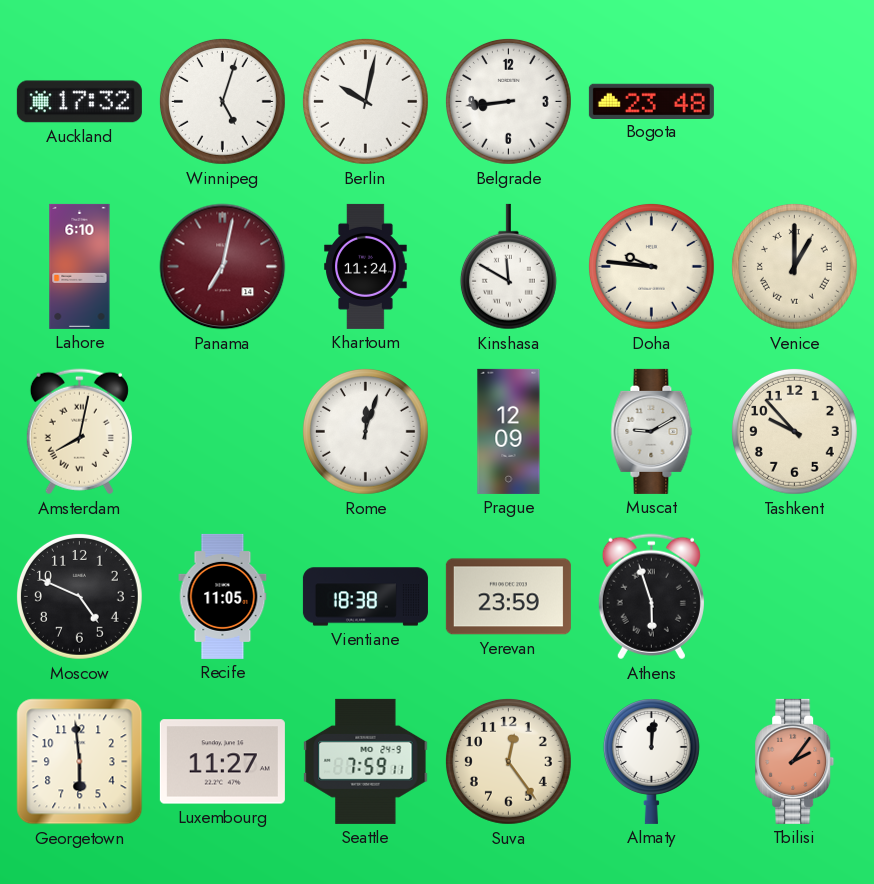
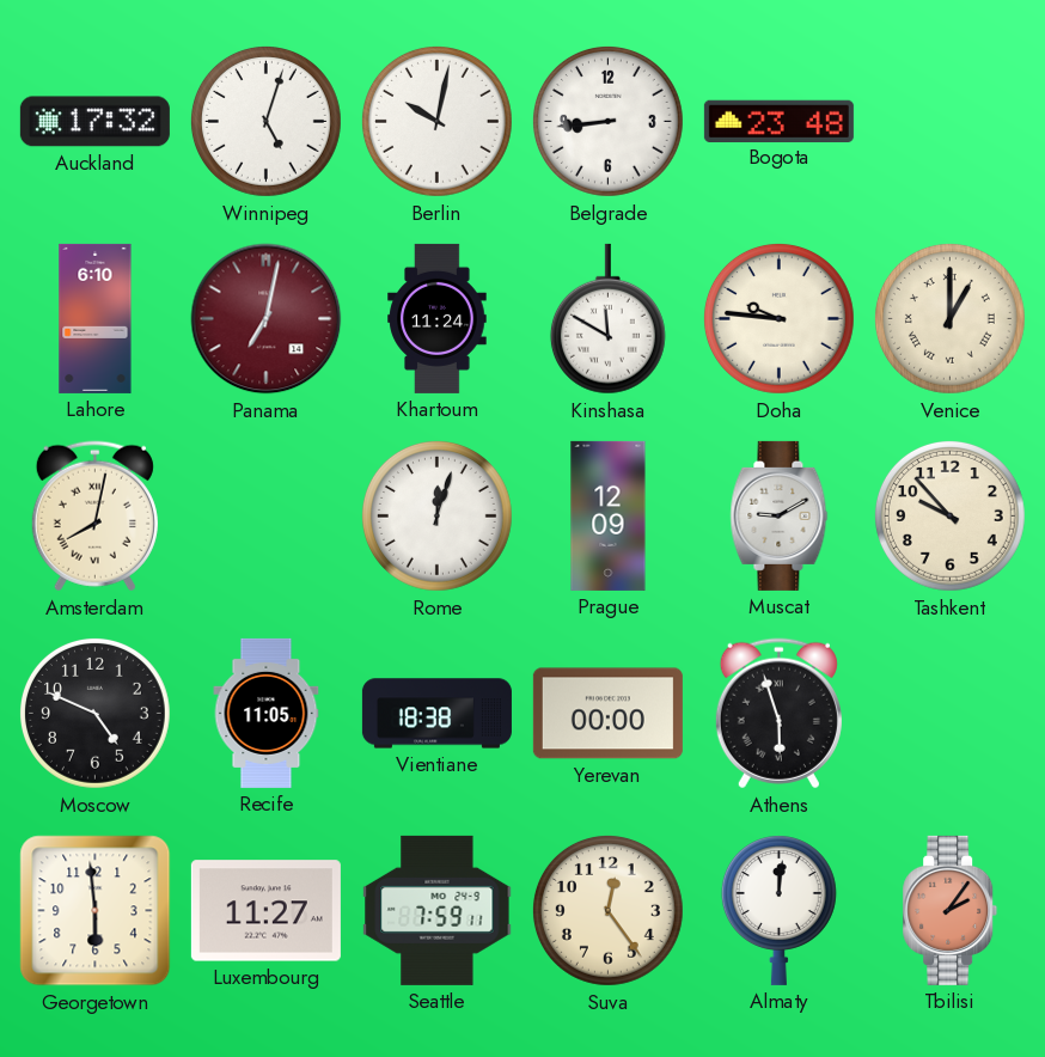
Yerevan: 23:59 -> 00:00 (607, 714)
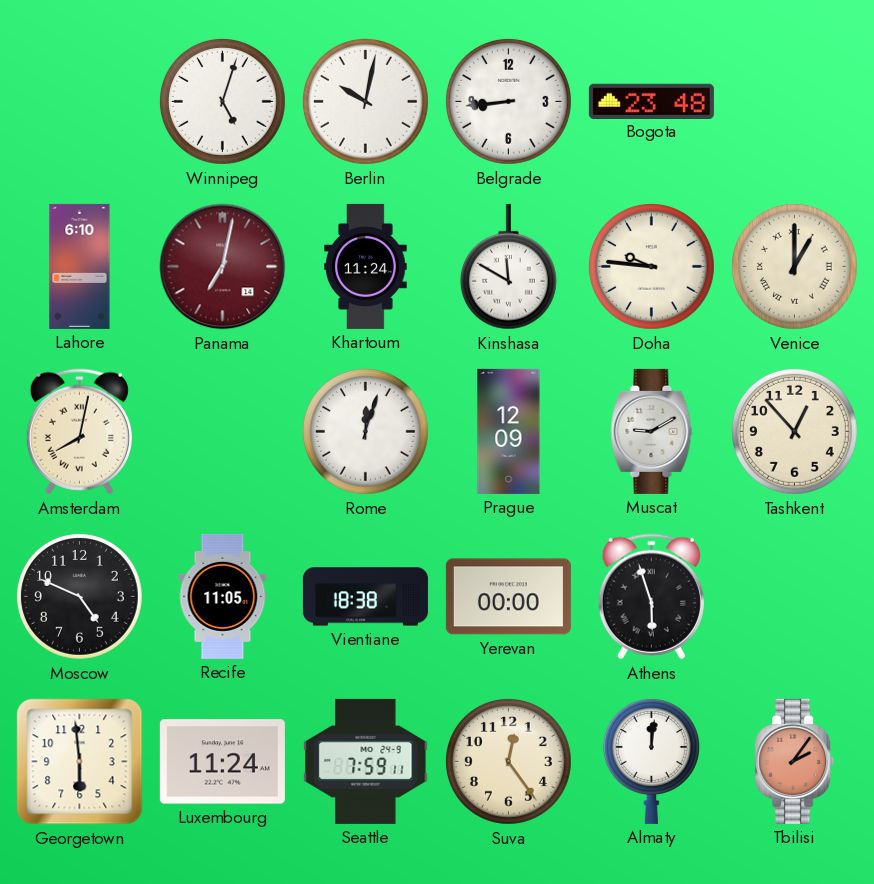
Auckland: 17:32 -> none (94, 122)
Tashkent: 9:53 -> 12:53 (794, 431)
Luxembourg: 11:27 -> 11:24 (222, 762)
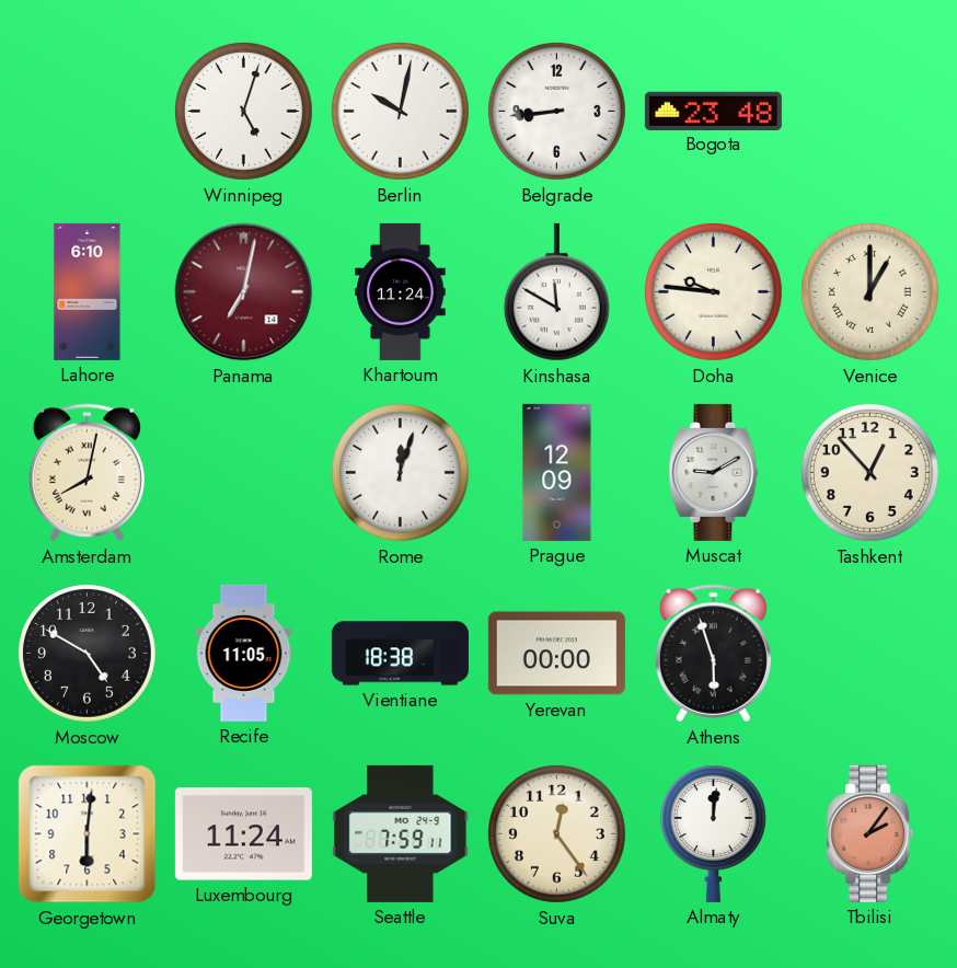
Moscow: 4:49 -> 4:50 (87, 653)
Georgetown: 5:59 -> 6:01 (88, 834)
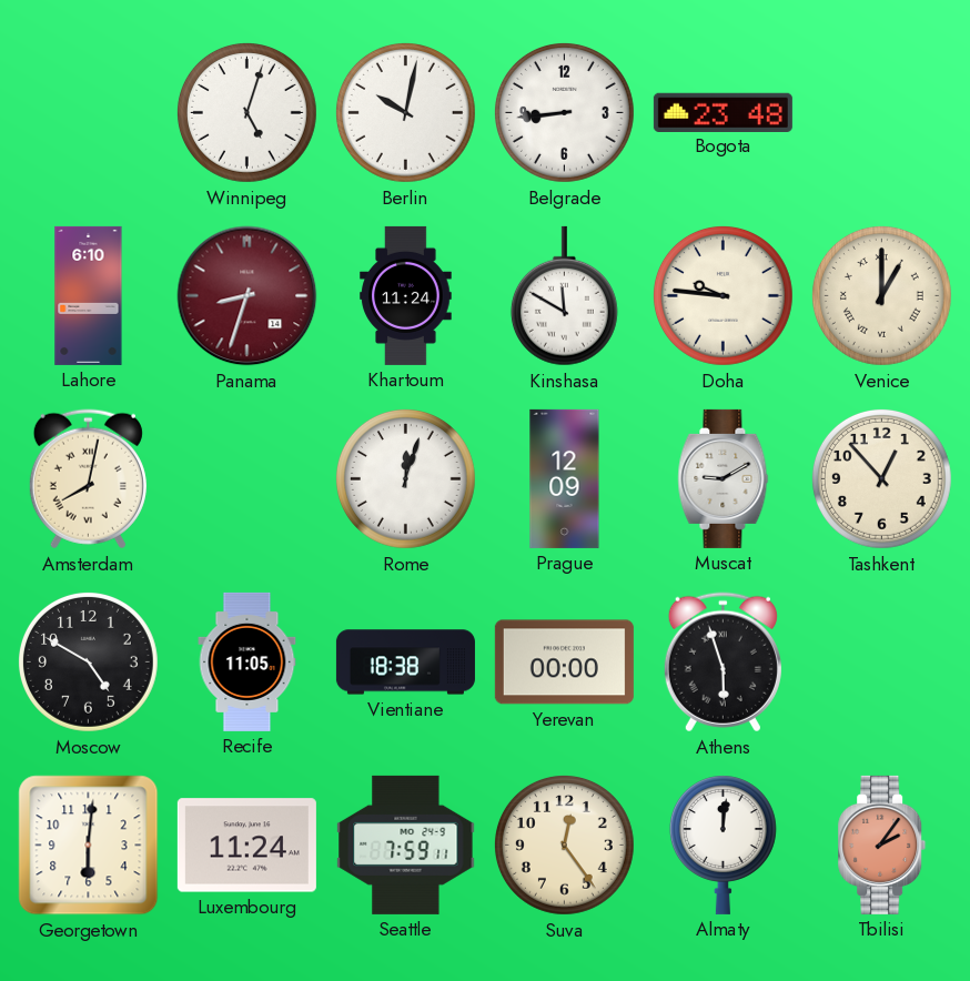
Panama: 7:02 -> 8:33 (247, 296)
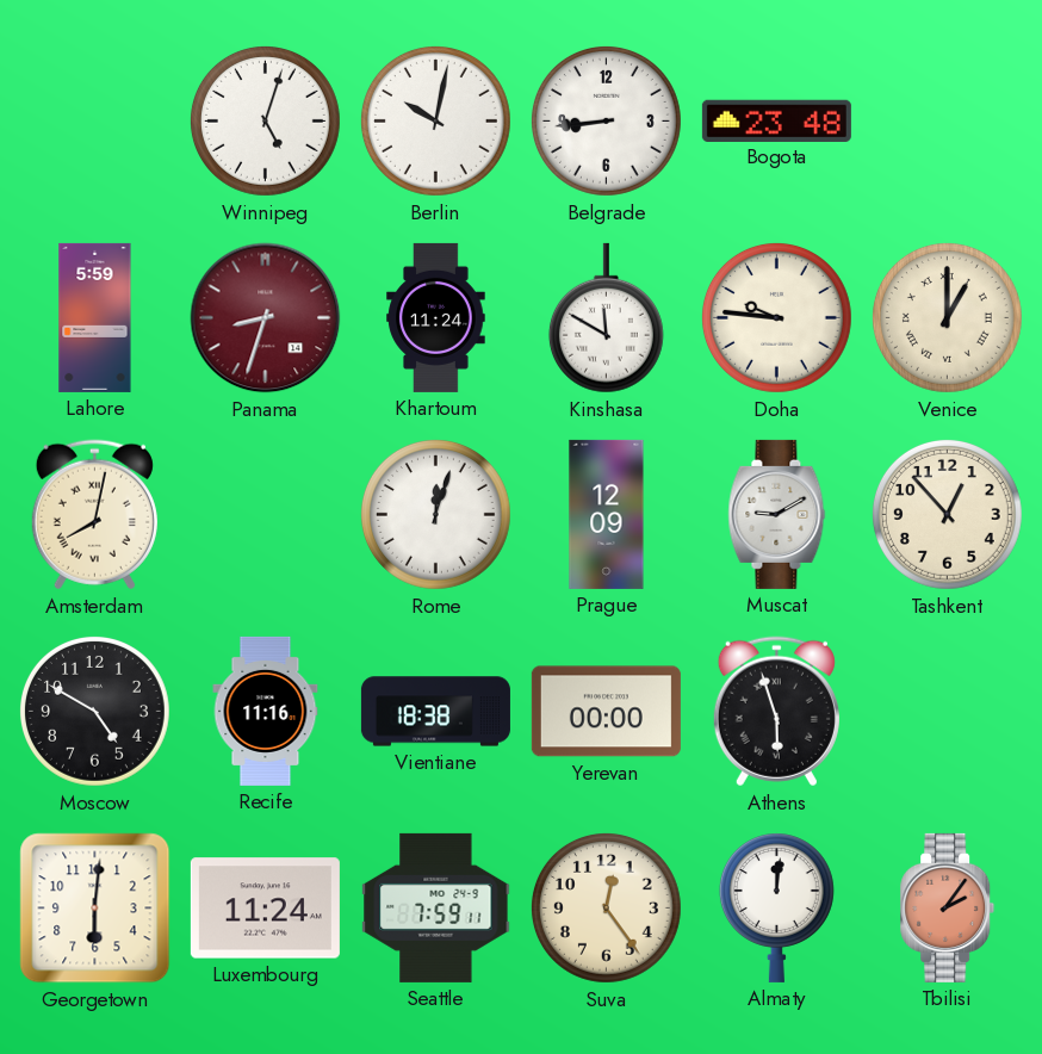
Lahore: 6:10 -> 5:59 (95, 317)
Recife: 11:05 -> 11:16 (266, 711)
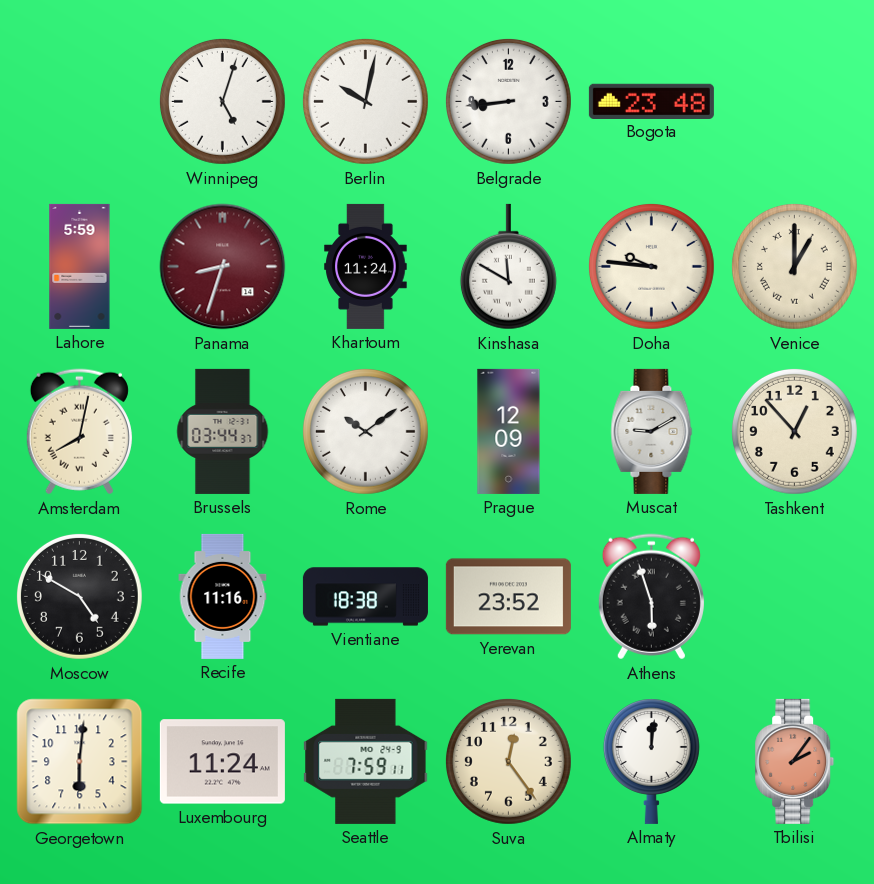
Brussels: none -> 03:44 (223, 431)
Rome: 12:03 -> 10:09 (365, 431)
Yerevan: 00:00 -> 23:52 (508, 597)
